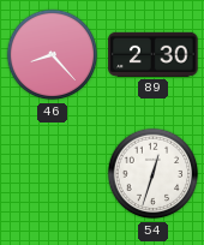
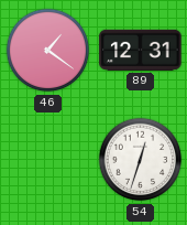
46: 8:23 -> 1:21 (48, 51)
89: 2:30 -> 12:31 (141, 50)
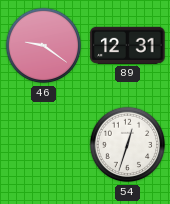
46: 1:21 -> 9:21 (44, 46)
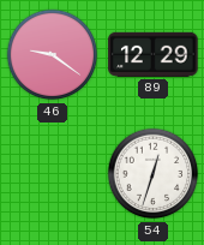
89: 12:31 -> 12:29 (154, 54)
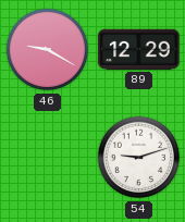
46: 9:21 -> 9:20 (48, 50)
54: 12:33 -> 9:12 (139, 158)
